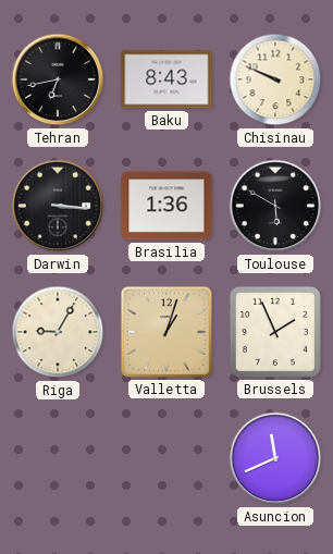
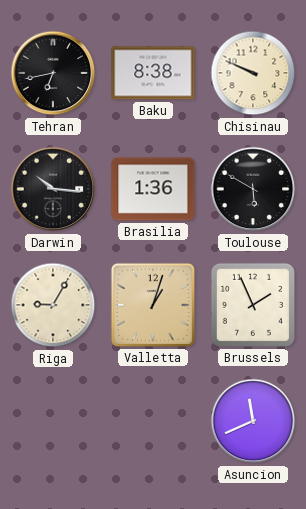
Baku: 8:43 -> 8:38 (153, 73)
Darwin: 3:16 -> 10:16 (53, 189)
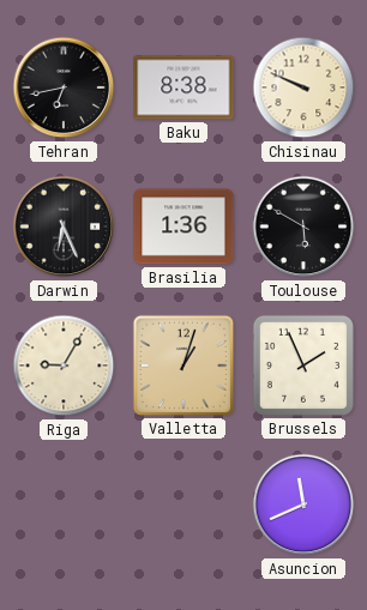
Darwin: 10:16 -> 6:26 (64, 227)
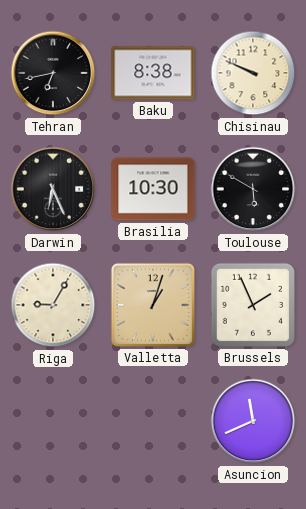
Brasilia: 1:36 -> 10:30 (153, 189)
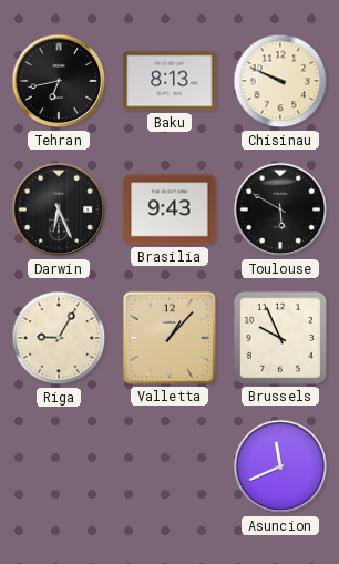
Baku: 8:38 -> 8:13 (169, 81)
Brasilia: 10:30 -> 9:43 (169, 209)
Valletta: 1:03 -> 1:07 (169, 338)
Brussels: 1:56 -> 9:56 (280, 338)
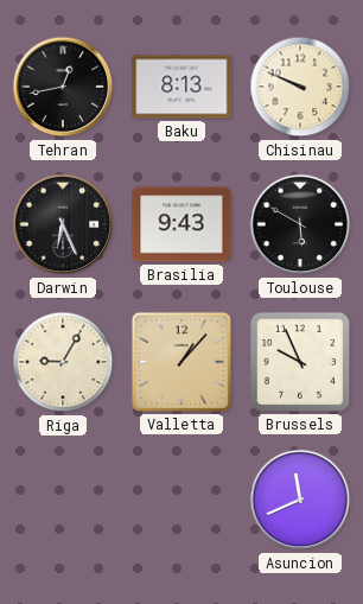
Tehran: 6:43 -> 12:43 (63, 87)
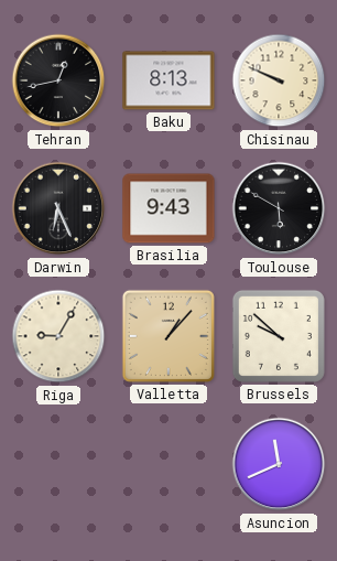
Brussels: 9:56 -> 9:52 (279, 336)
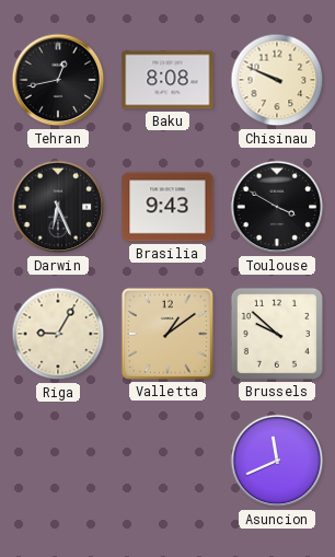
Baku: 8:13 -> 8:08 (168, 80)
Toulouse: 5:50 -> 3:50 (277, 207)
Valletta: 1:07 -> 1:09 (168, 334)
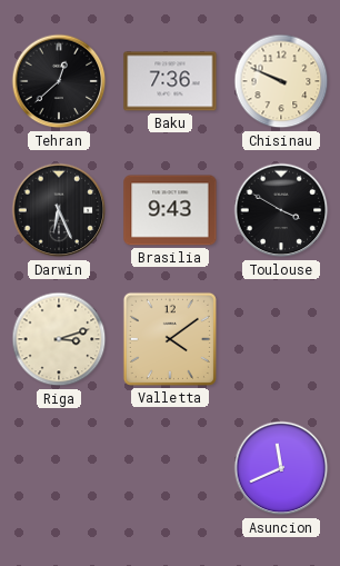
Tehran: 12:43 -> 12:38 (59, 81)
Baku: 8:08 -> 7:36 (170, 81)
Riga: 9:05 -> 3:12 (59, 339)
Valletta: 1:09 -> 4:09 (170, 339)
Brussels: 9:52 -> none (277, 334)
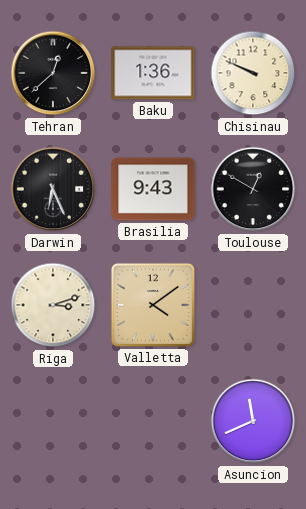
Baku: 7:36 -> 1:36 (153, 73)
Toulouse: 3:50 -> 12:50 (253, 189)
